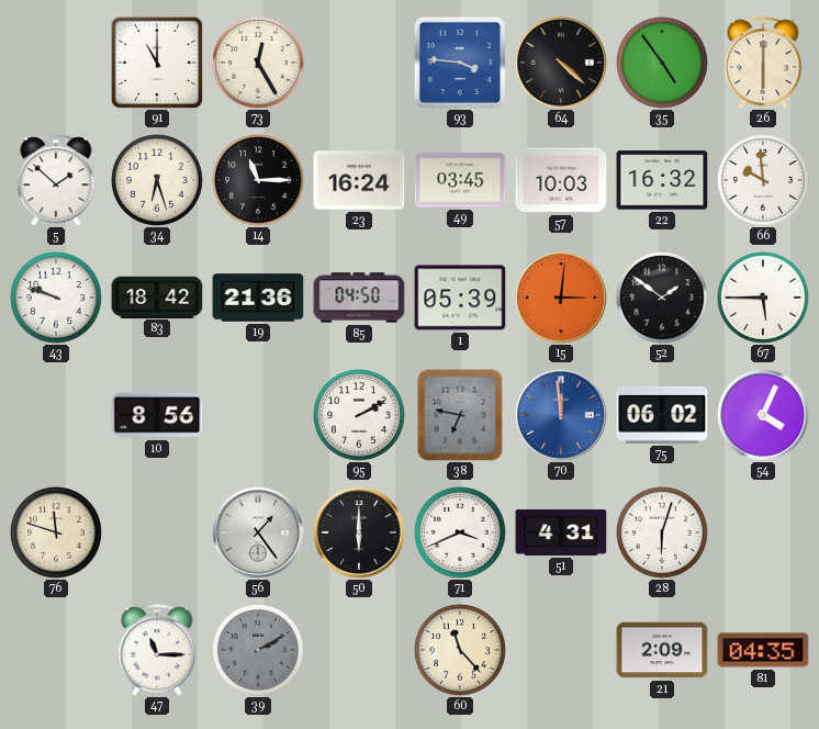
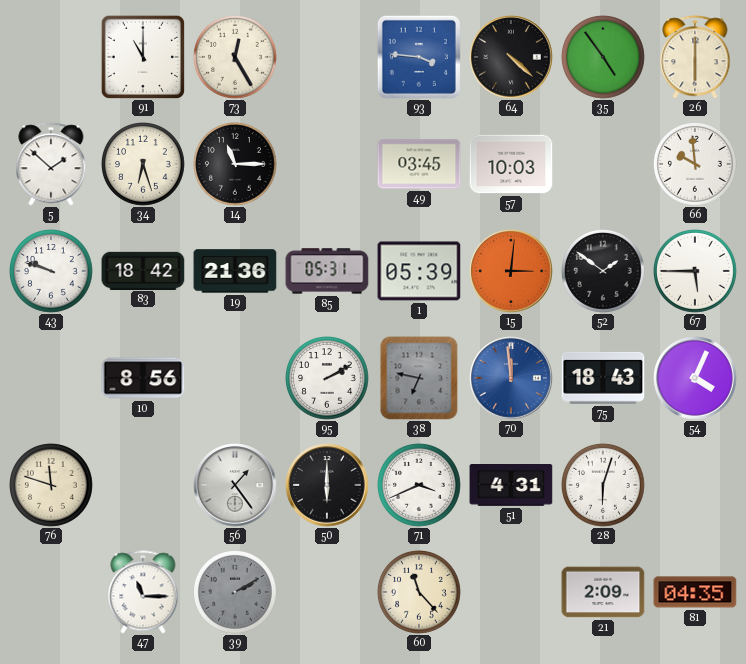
23: 16:24 -> none (359, 180)
22: 16:32 -> none (662, 180)
85: 04:50 -> 05:31 (327, 271)
75: 06:02 -> 18:43 (603, 378)
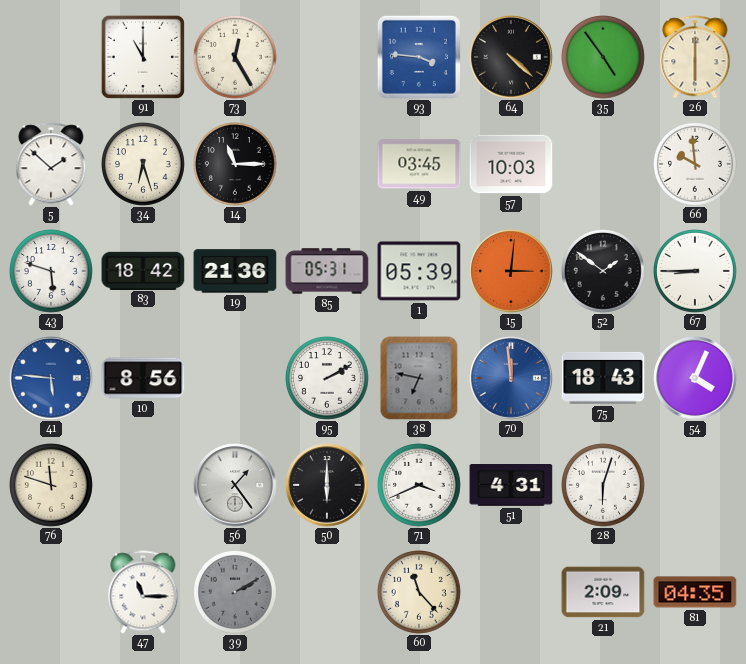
43: 9:48 -> 5:48 (52, 272)
67: 5:45 -> 8:45 (696, 272)
41: none -> 5:46 (51, 378)
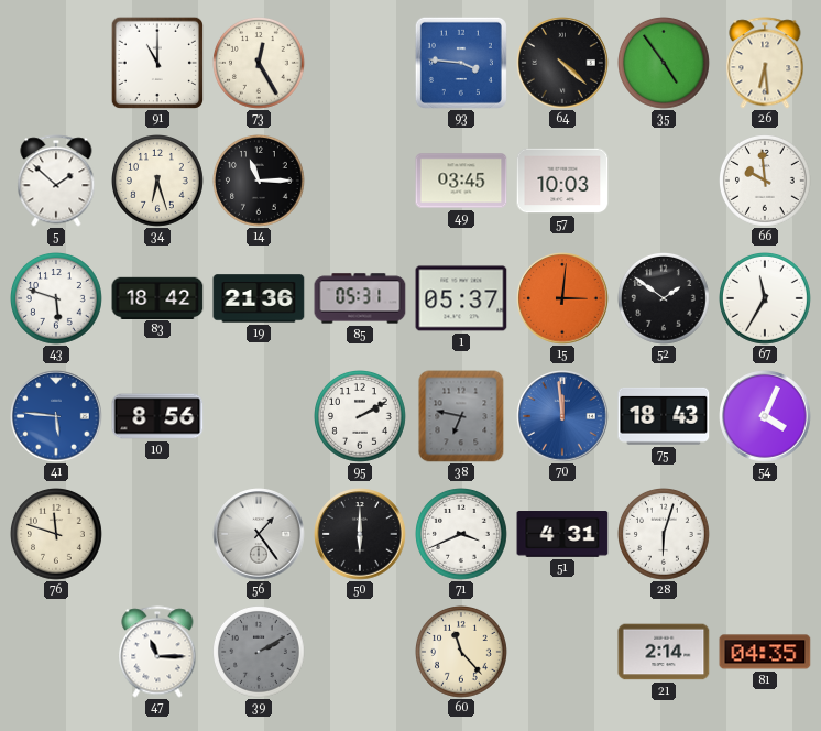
26: 6:00 -> 6:29 (765, 63)
1: 05:39 -> 05:37 (461, 298)
67: 8:45 -> 11:35 (766, 299)
21: 2:09 -> 2:14 (664, 652)
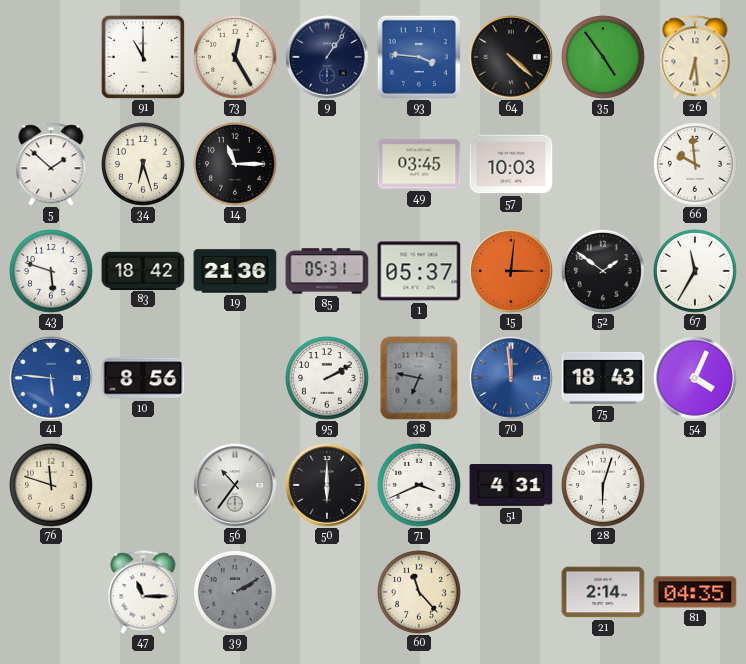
9: none -> 1:06 (327, 57)
56: 1:24 -> 10:36 (235, 485)
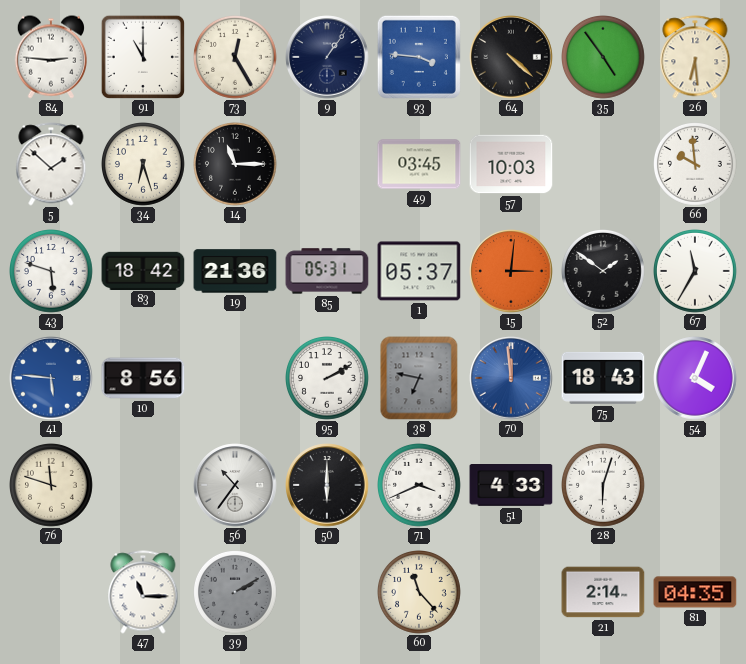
84: none -> 2:46 (50, 57)
51: 4:31 -> 4:33 (511, 486)
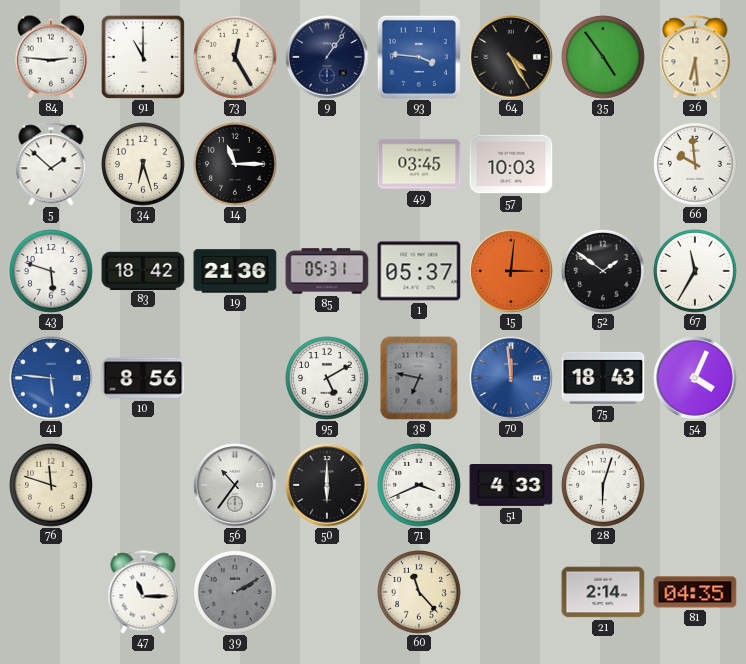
64: 4:22 -> 4:25 (511, 57)
95: 2:10 -> 5:10 (328, 379)
